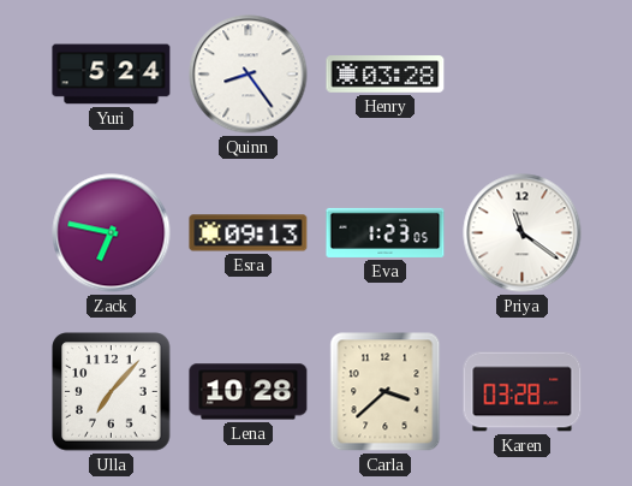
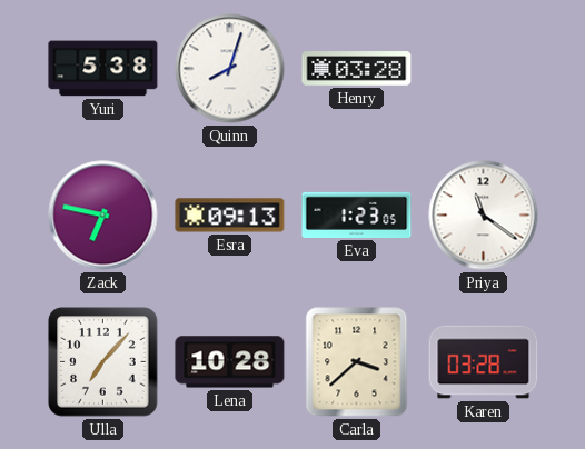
Yuri: 5:24 -> 5:38 (103, 69)
Quinn: 8:24 -> 8:03 (230, 69)
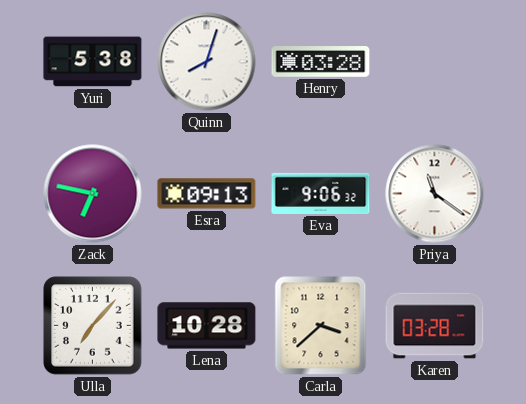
Eva: 1:23 -> 9:06 (321, 193)
